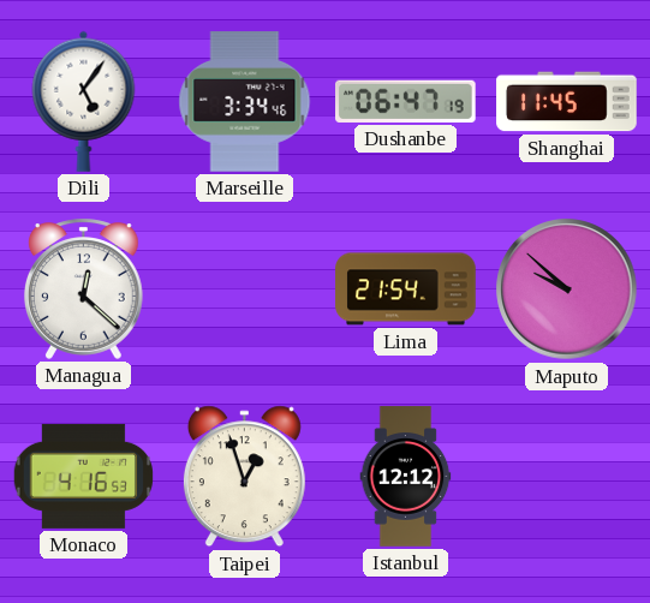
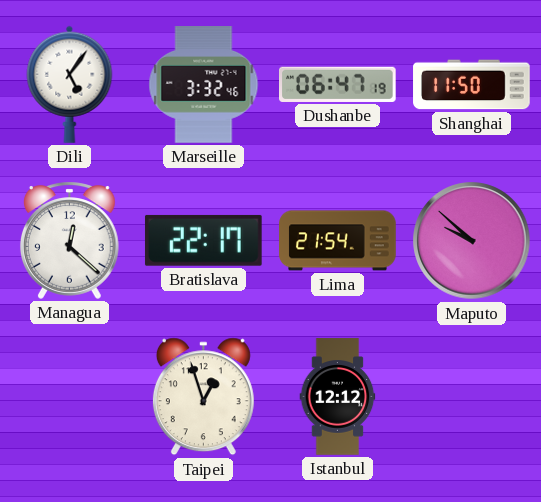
Marseille: 3:34 -> 3:32 (204, 85)
Shanghai: 11:45 -> 11:50 (472, 85)
Bratislava: none -> 22:17 (203, 240)
Monaco: 4:16 -> none (83, 476)
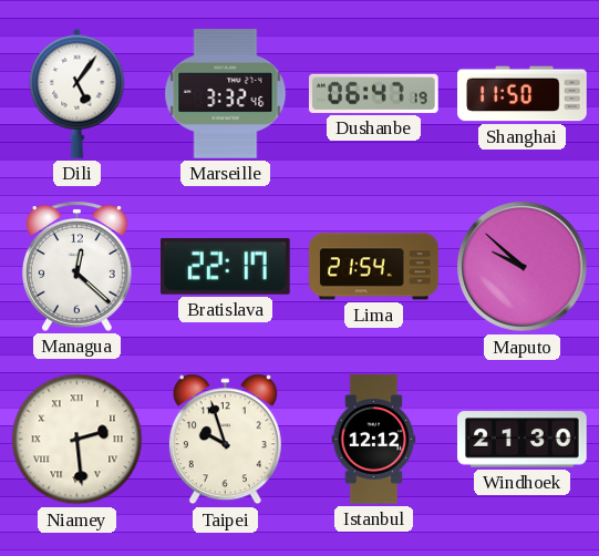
Niamey: none -> 2:29 (78, 440)
Taipei: 12:57 -> 9:57 (225, 440)
Windhoek: none -> 21:30 (523, 440)
